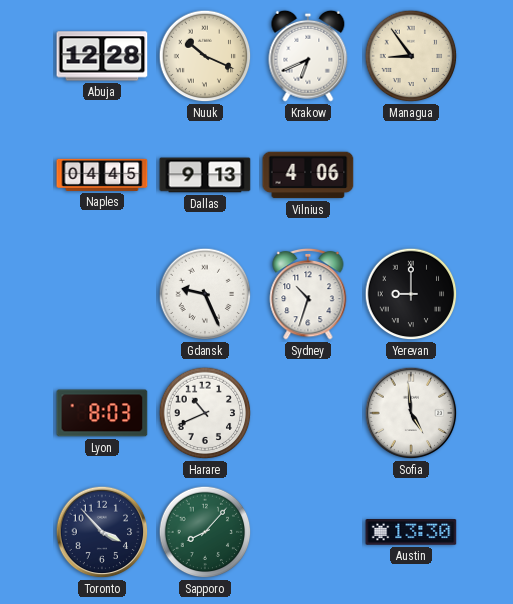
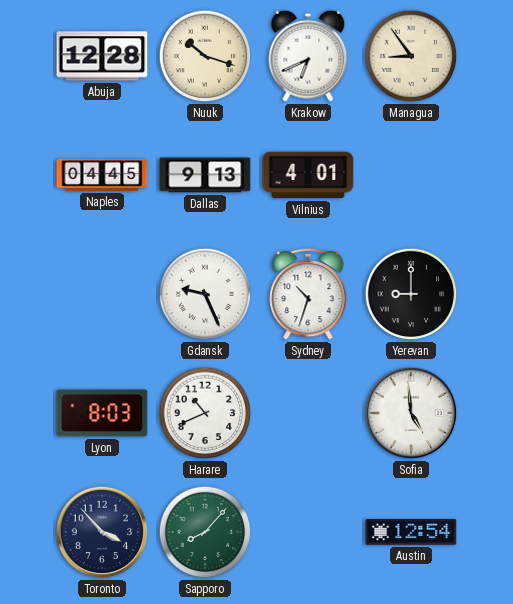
Nuuk: 10:19 -> 10:18 (205, 56)
Vilnius: 4:06 -> 4:01 (308, 175)
Austin: 13:30 -> 12:54 (411, 532)
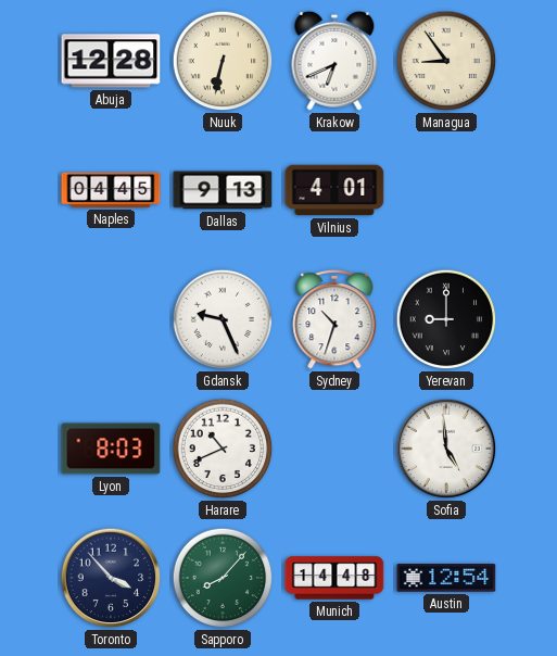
Nuuk: 10:18 -> 6:32 (223, 61)
Munich: none -> 14:48 (334, 578)
